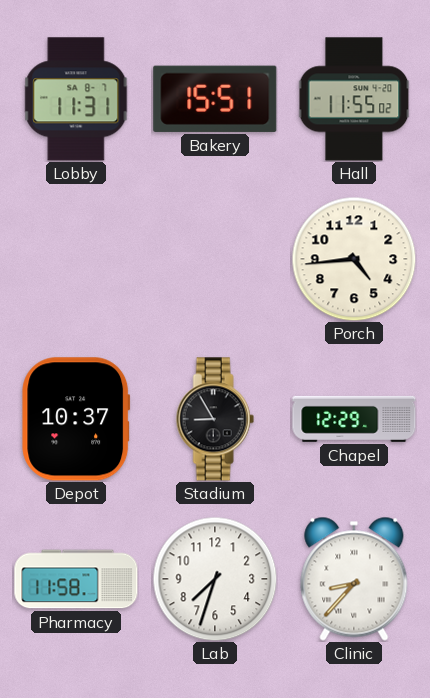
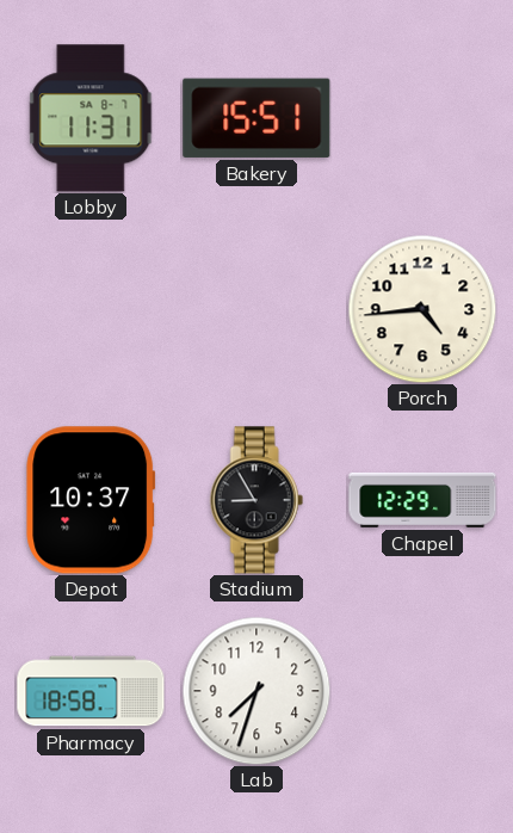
Hall: 11:55 -> none (354, 99)
Pharmacy: 11:58 -> 18:58 (91, 691)
Clinic: 8:37 -> none (354, 579)
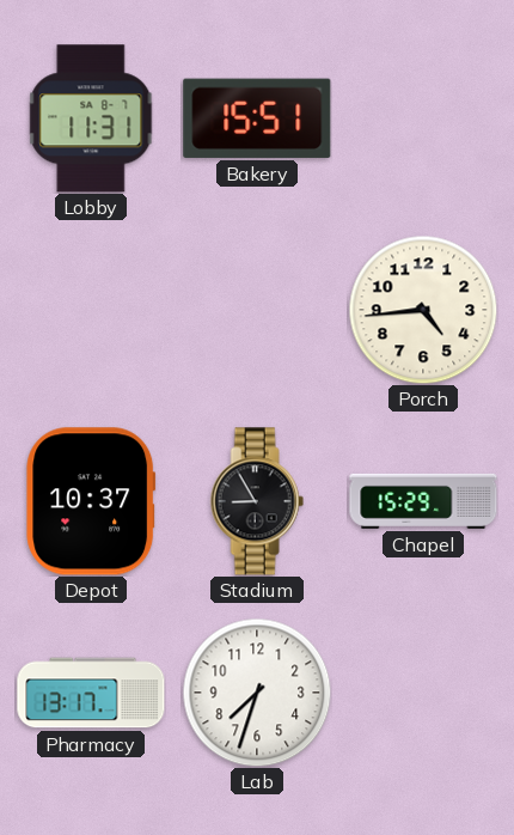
Chapel: 12:29 -> 15:29 (423, 501)
Pharmacy: 18:58 -> 13:17 (91, 693)
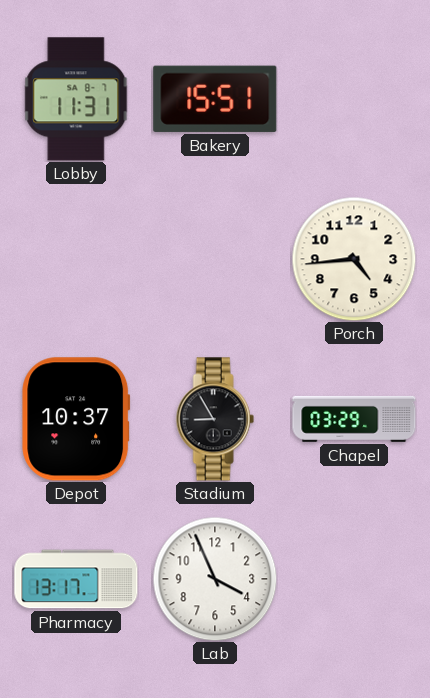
Chapel: 15:29 -> 03:29 (354, 419)
Lab: 7:33 -> 3:56 (215, 579)
